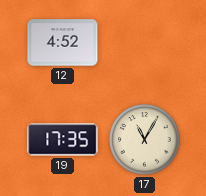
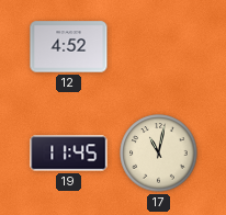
19: 17:35 -> 11:45 (69, 154)
17: 11:05 -> 11:02 (159, 154)
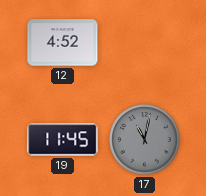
17 dial: cream -> grey (145, 140)
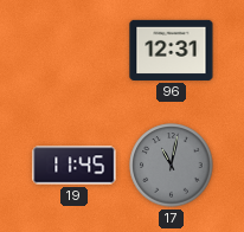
12: 4:52 -> none (63, 43)
96: none -> 12:31 (172, 50)
